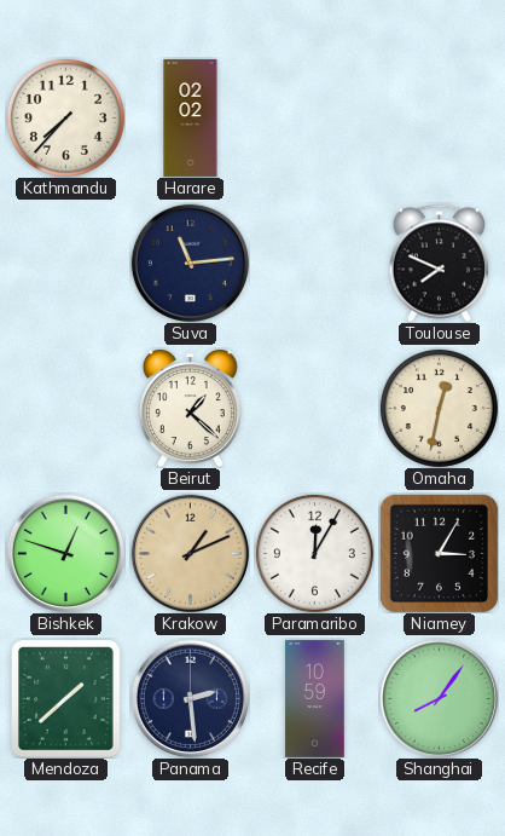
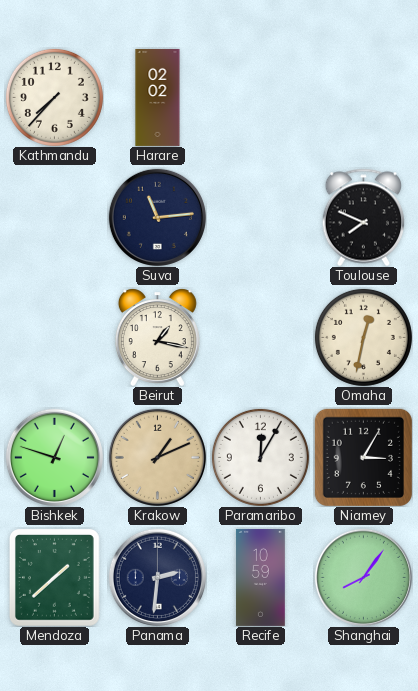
Beirut: 1:22 -> 1:17 (157, 337)
Panama: 2:29 -> 2:31 (157, 577)
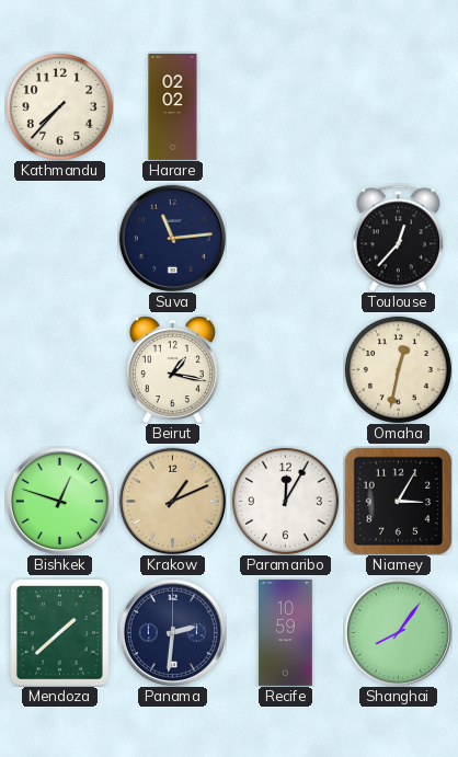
Toulouse: 7:49 -> 12:37 (399, 238)
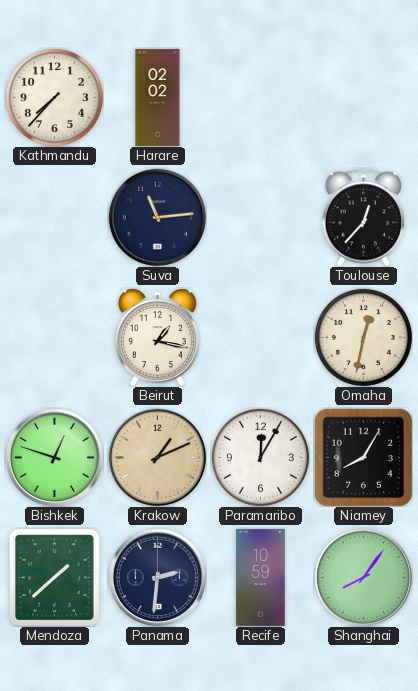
Niamey: 3:05 -> 8:05 (363, 457)
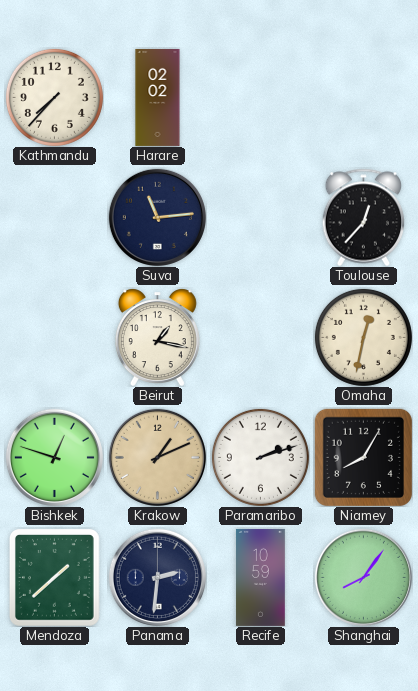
Paramaribo: 12:05 -> 2:12 (260, 457)
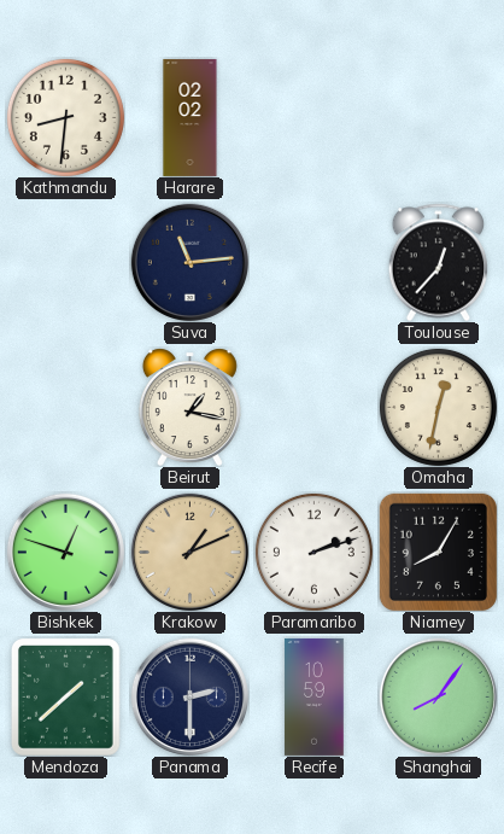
Kathmandu: 7:37 -> 8:31 (65, 117)
Panama: 2:31 -> 2:30 (189, 696)
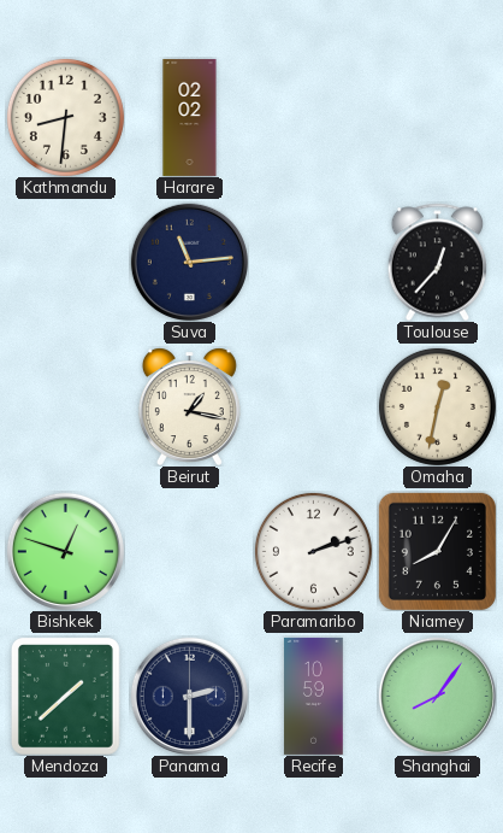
Krakow: 1:11 -> none (189, 552)
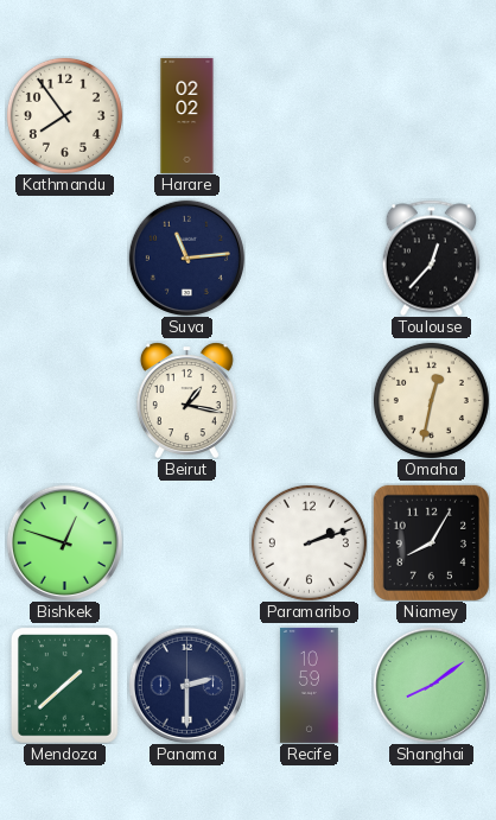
Kathmandu: 8:31 -> 7:54 (64, 115)
Shanghai: 8:06 -> 8:09 (431, 685)
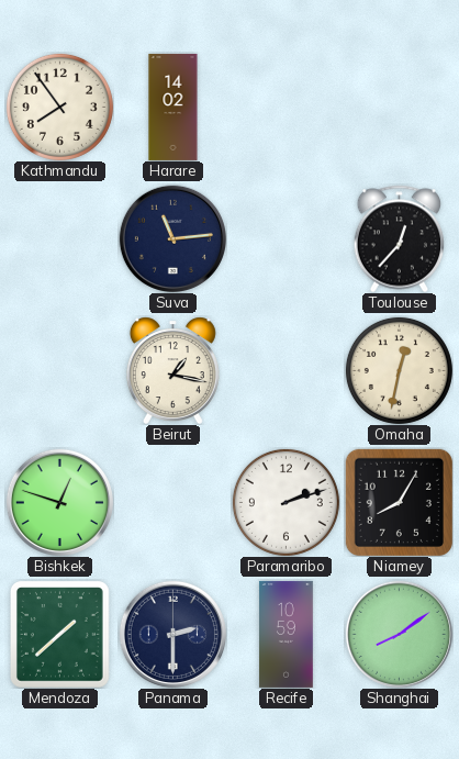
Harare: 02:02 -> 14:02 (173, 107)
